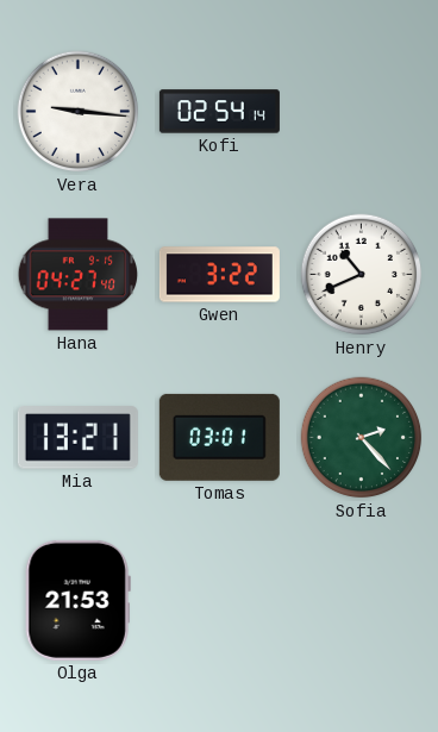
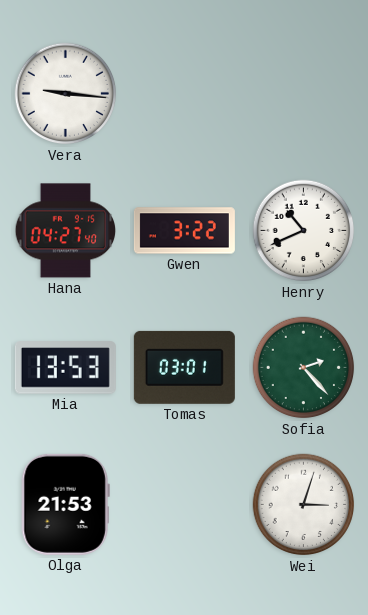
Kofi: 02:54 -> none (219, 112)
Mia: 13:21 -> 13:53 (65, 368)
Wei: none -> 3:03 (304, 505)
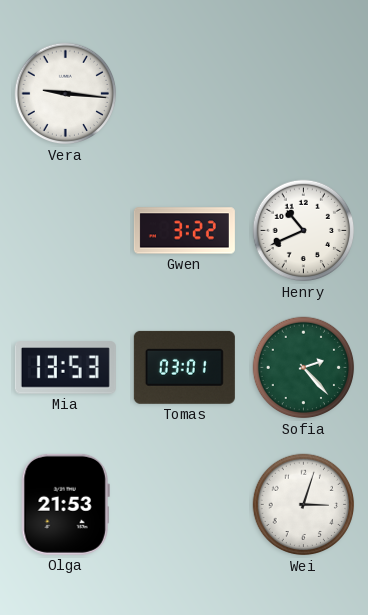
Hana: 04:27 -> none (66, 231)
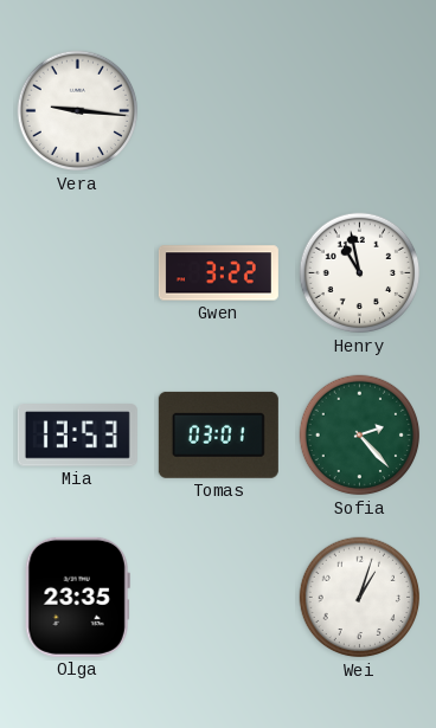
Henry: 10:41 -> 10:58 (360, 273)
Olga: 21:53 -> 23:35 (77, 597)
Wei: 3:03 -> 1:03 (360, 598)
